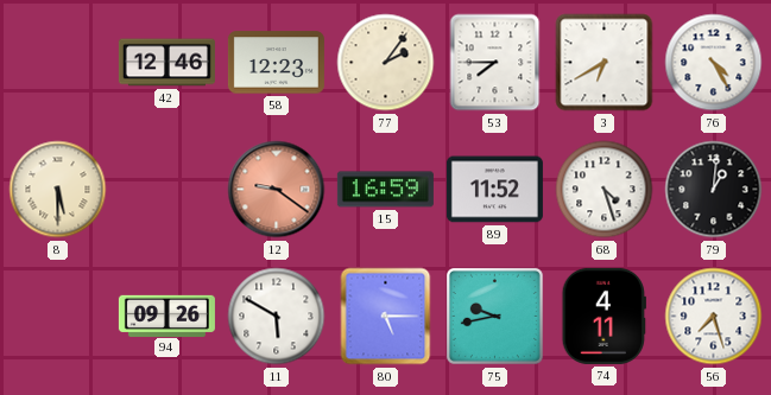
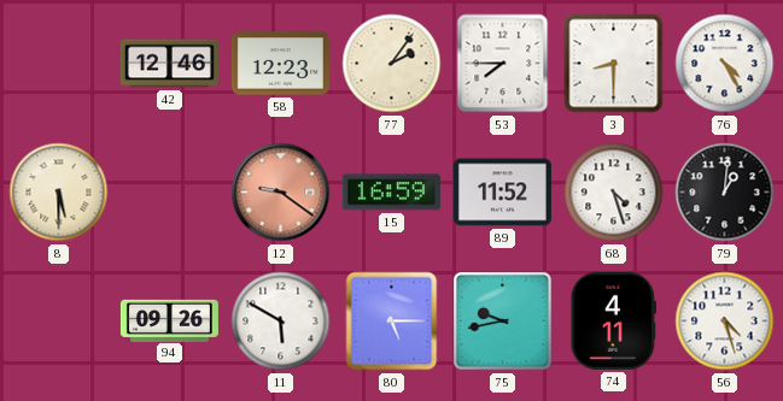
3: 6:40 -> 8:30 (614, 64)
56: 7:27 -> 4:27 (725, 322)
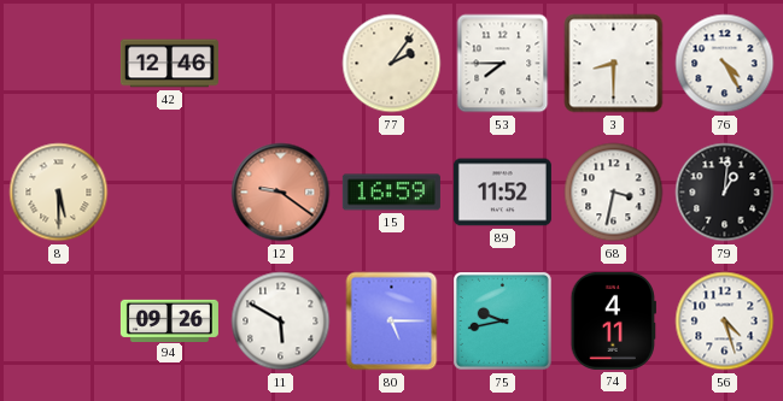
58: 12:23 -> none (280, 64)
68: 4:27 -> 3:32 (614, 193)
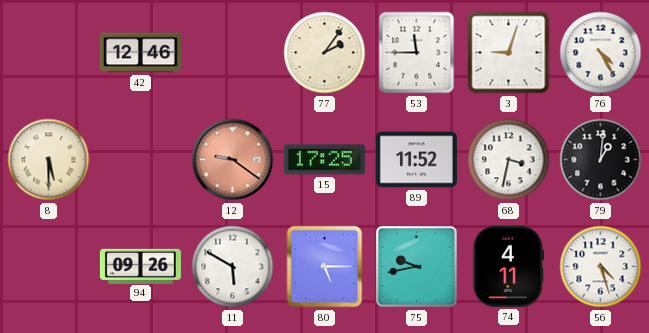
53: 7:45 -> 11:45 (417, 53)
3: 8:30 -> 9:03 (509, 53)
15: 16:59 -> 17:25 (324, 160)
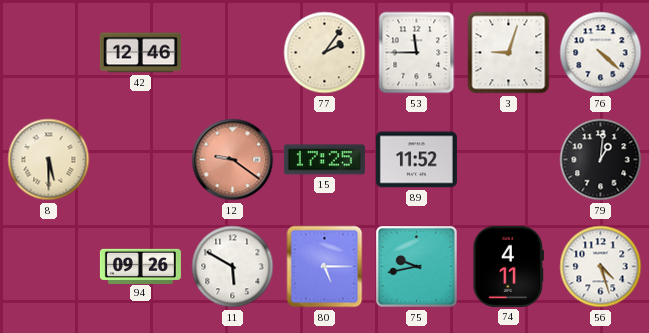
76: 4:25 -> 4:22 (601, 53)
68: 3:32 -> none (509, 160)
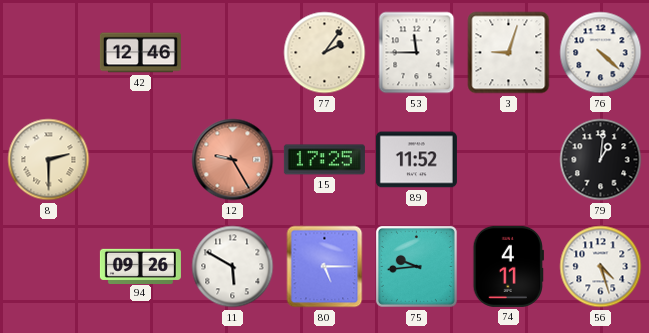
8: 5:30 -> 2:30 (49, 160)
12: 9:21 -> 9:25 (233, 160)
75: 9:43 -> 9:44 (416, 266)
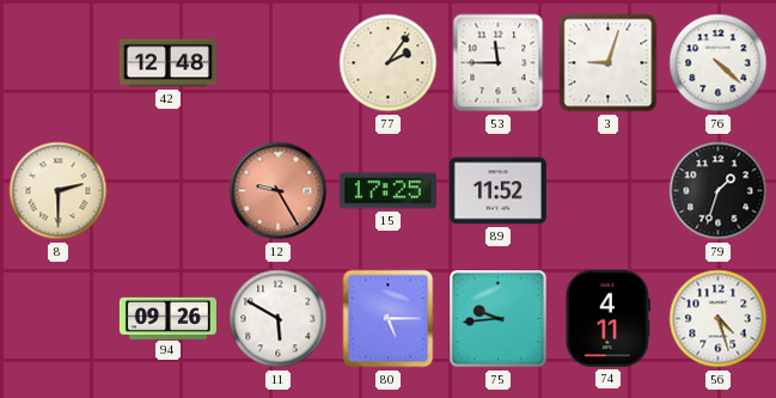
42: 12:46 -> 12:48 (167, 63)
79: 1:01 -> 1:33 (719, 191)
